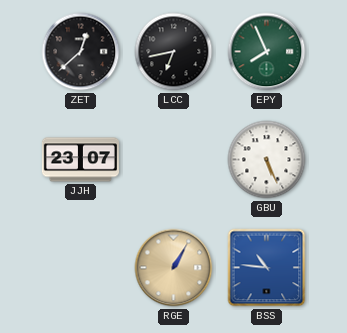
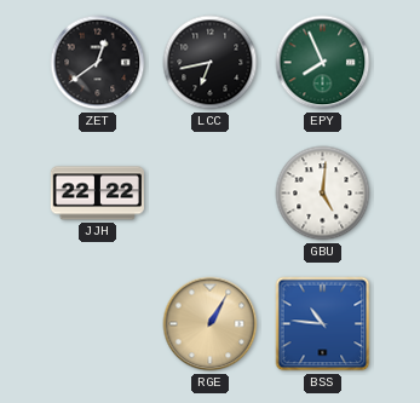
ZET: 12:38 -> 12:39 (98, 63)
JJH: 23:07 -> 22:22 (97, 194)
GBU: 5:26 -> 5:01 (323, 194)
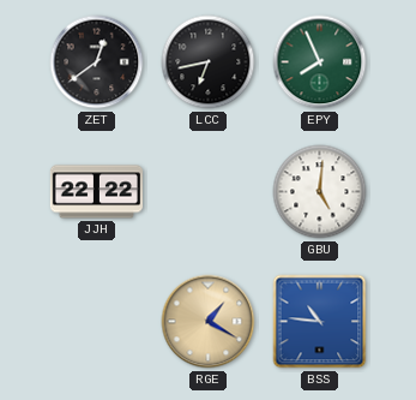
RGE: 1:05 -> 1:20 (209, 322)
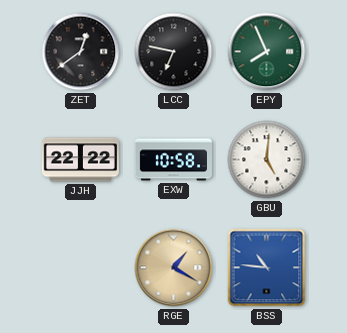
LCC: 6:43 -> 6:47 (174, 52)
EXW: none -> 10:58 (173, 160)
